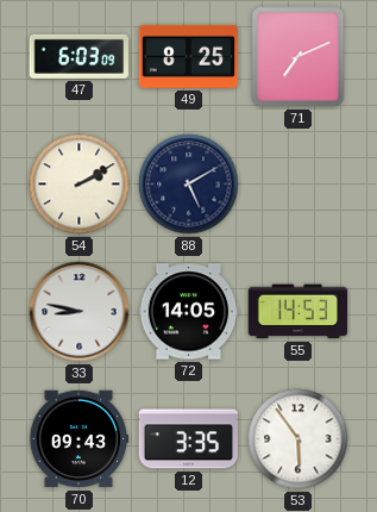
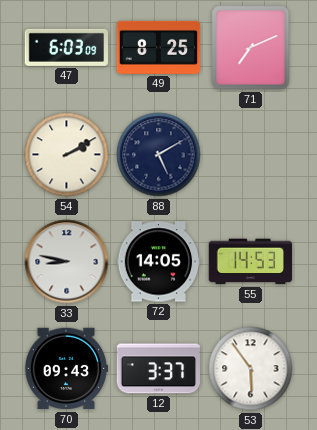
12: 3:35 -> 3:37 (158, 369)
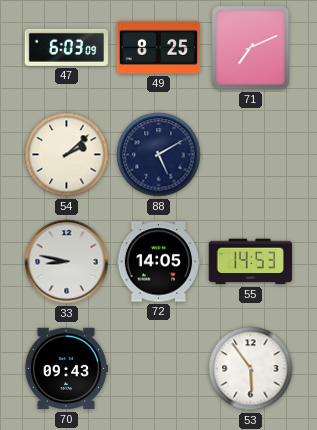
54: 2:10 -> 2:08 (67, 155)
12: 3:37 -> none (158, 369)
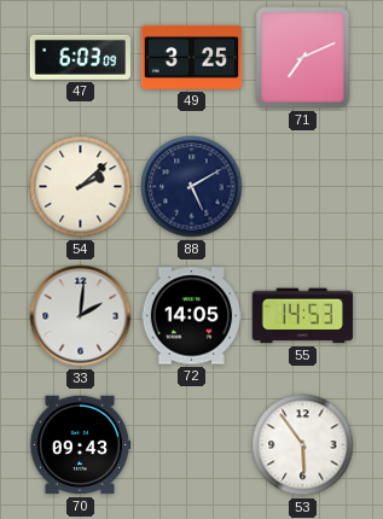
49: 8:25 -> 3:25 (192, 57)
33: 8:47 -> 2:01 (81, 316)
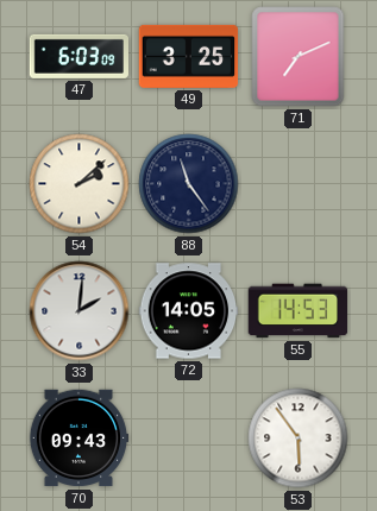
88: 5:10 -> 11:24 (189, 184)
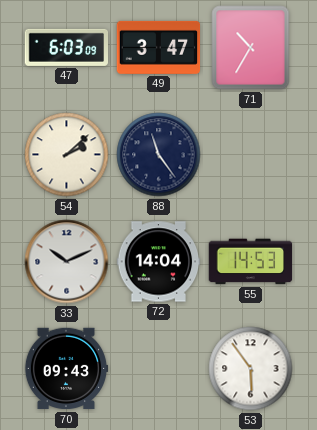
49: 3:25 -> 3:47 (159, 47)
71: 7:11 -> 10:35 (251, 48)
33: 2:01 -> 10:11 (67, 262)
72: 14:05 -> 14:04 (159, 262)
